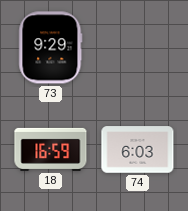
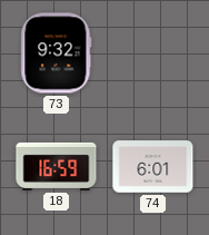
73: 9:29 -> 9:32 (57, 53)
74: 6:03 -> 6:01 (153, 167)
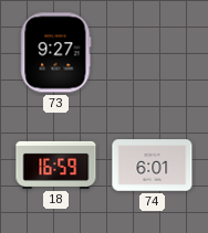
73: 9:32 -> 9:27 (56, 53)
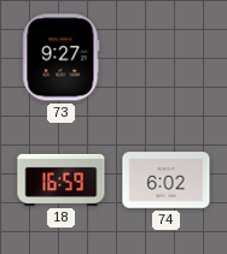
74: 6:01 -> 6:02 (167, 181)
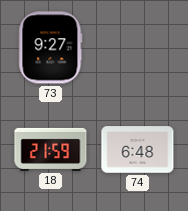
18: 16:59 -> 21:59 (51, 149)
74: 6:02 -> 6:48 (138, 150)
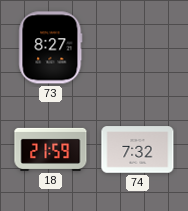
73: 9:27 -> 8:27 (51, 48)
74: 6:48 -> 7:32 (138, 150)
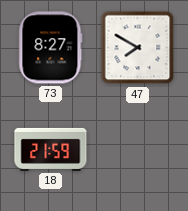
47: none -> 7:50 (138, 48)
74: 7:32 -> none (138, 150)
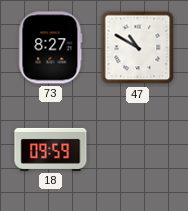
47: 7:50 -> 10:50 (138, 48)
18: 21:59 -> 09:59 (51, 149)
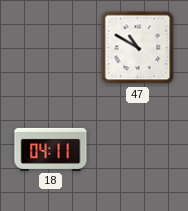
73: 8:27 -> none (51, 48)
18: 09:59 -> 04:11 (51, 149)
